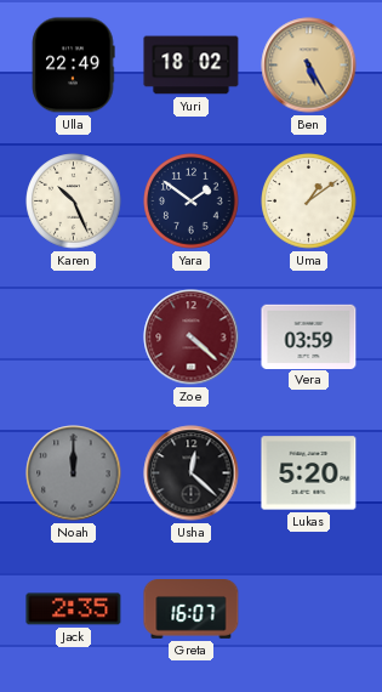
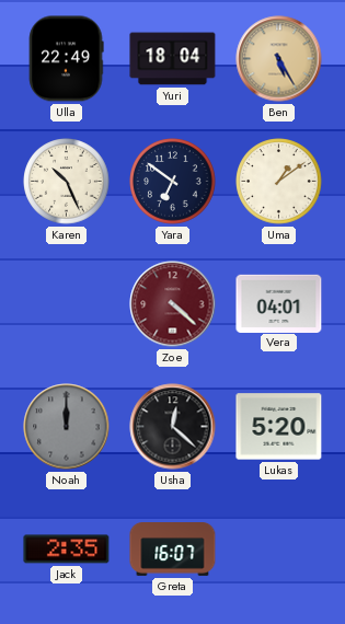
Yuri: 18:02 -> 18:04 (173, 59)
Yara: 1:51 -> 6:51 (173, 182)
Vera: 03:59 -> 04:01 (279, 303)
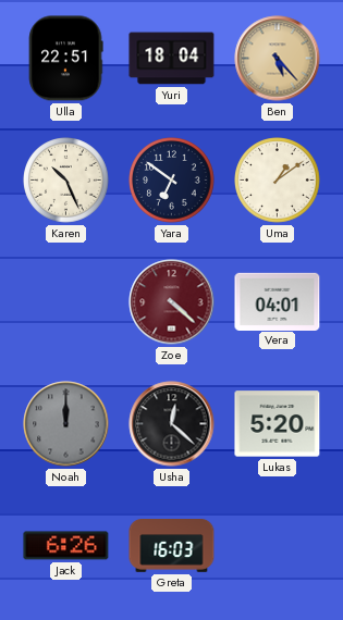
Ulla: 22:49 -> 22:51 (65, 59)
Ben: 5:25 -> 5:23 (278, 59)
Jack: 2:35 -> 6:26 (66, 546)
Greta: 16:07 -> 16:03 (172, 546)
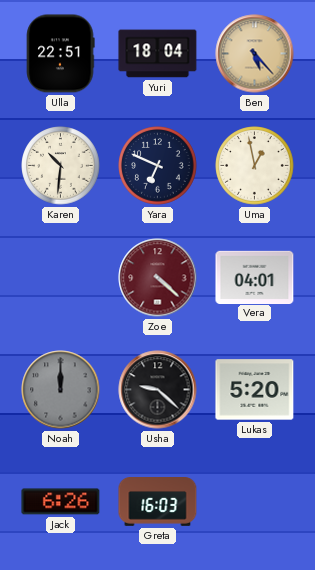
Karen: 10:26 -> 10:31 (61, 166)
Yara: 6:51 -> 6:49 (158, 166)
Uma: 1:09 -> 12:58 (255, 166)
Usha: 12:22 -> 9:22 (158, 390)
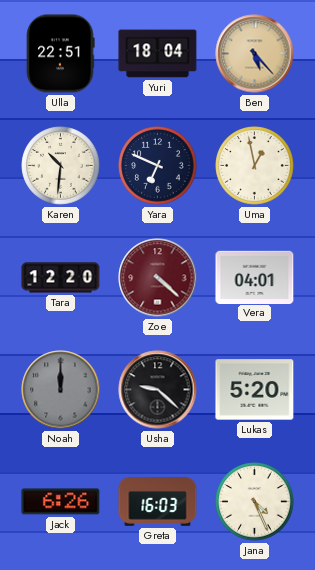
Tara: none -> 12:20 (61, 278)
Jana: none -> 4:26 (255, 502)
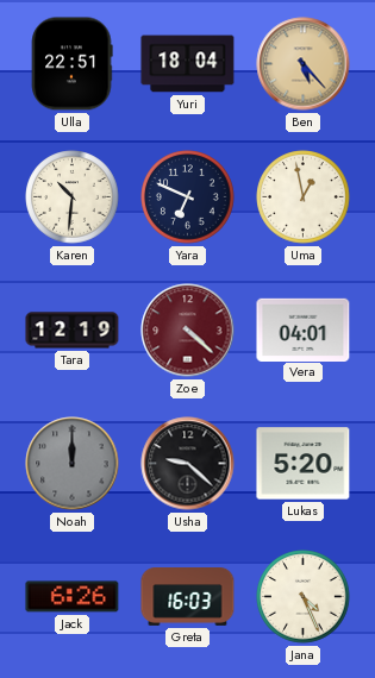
Tara: 12:20 -> 12:19 (73, 331)
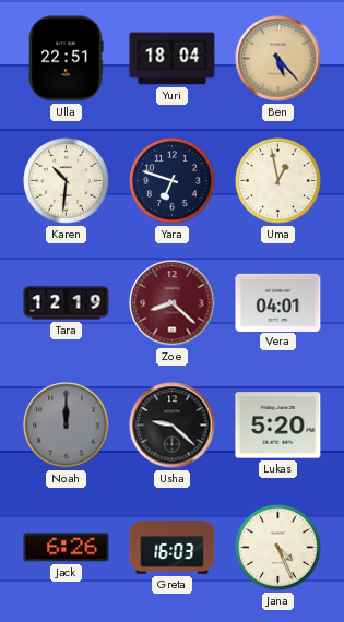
Yara: 6:49 -> 6:48 (173, 181)
Zoe: 4:22 -> 8:22 (173, 303)
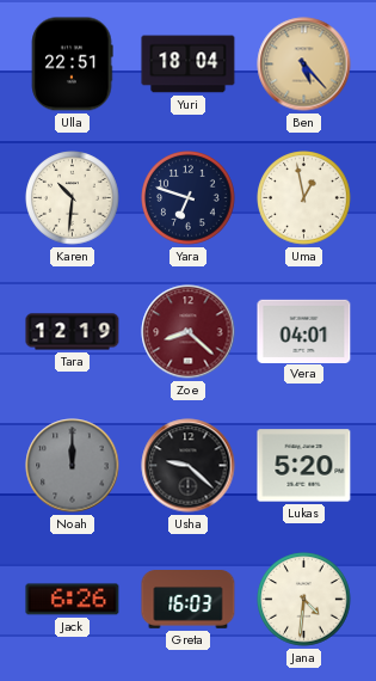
Jana: 4:26 -> 4:31 (304, 600)
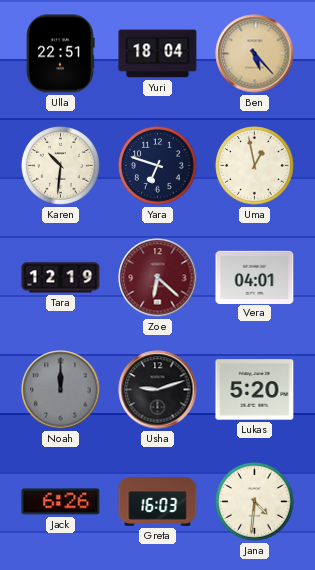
Zoe: 8:22 -> 6:22 (158, 278)
Usha: 9:22 -> 9:12 (158, 390)
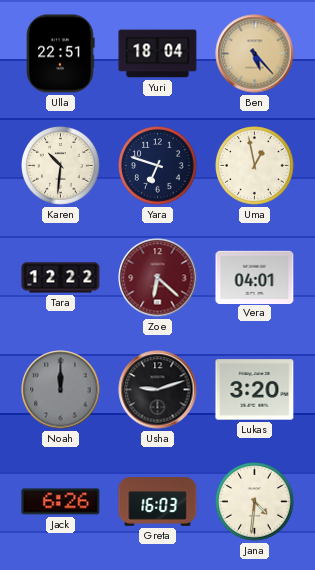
Tara: 12:19 -> 12:22 (61, 278)
Lukas: 5:20 -> 3:20 (255, 390)
